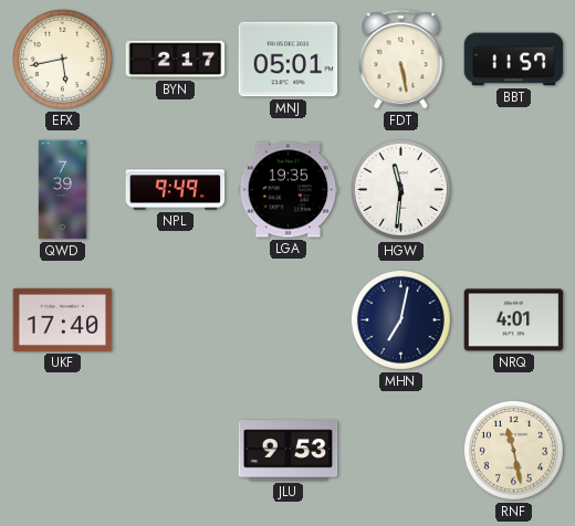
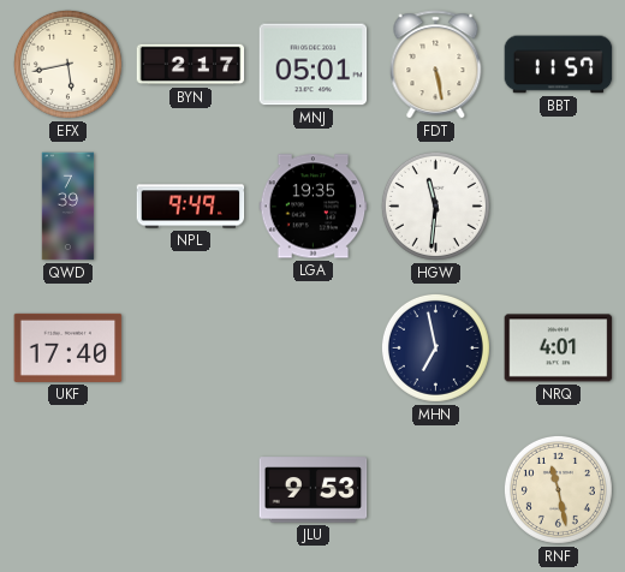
MHN: 7:02 -> 6:58 (435, 347)
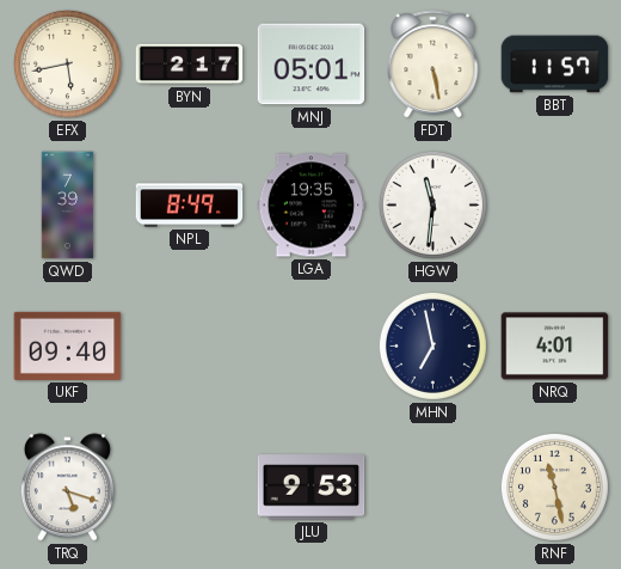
NPL: 9:49 -> 8:49 (190, 206)
UKF: 17:40 -> 09:40 (68, 345)
TRQ: none -> 5:18 (67, 488)
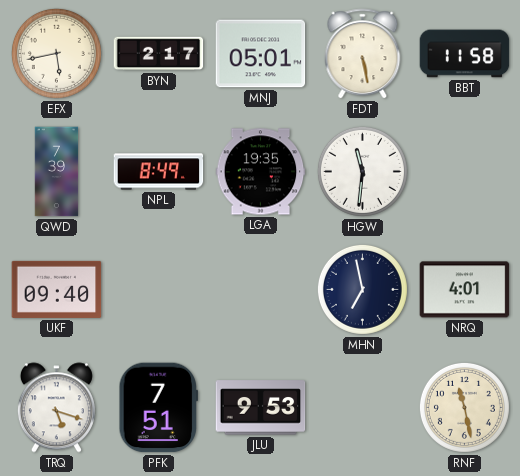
BBT: 11:57 -> 11:58 (465, 54)
PFK: none -> 7:51 (158, 408)
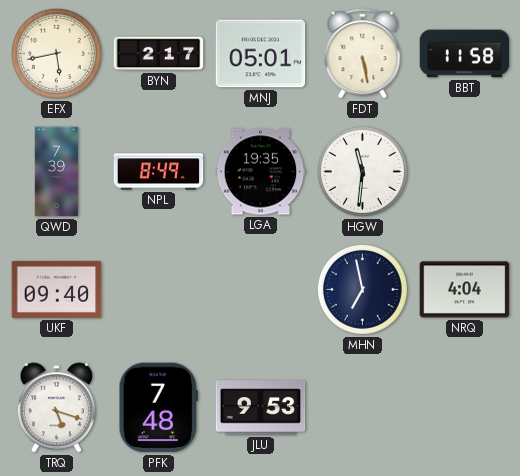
NRQ: 4:01 -> 4:04 (465, 290)
PFK: 7:51 -> 7:48 (158, 408)
RNF: 11:28 -> none (464, 407)
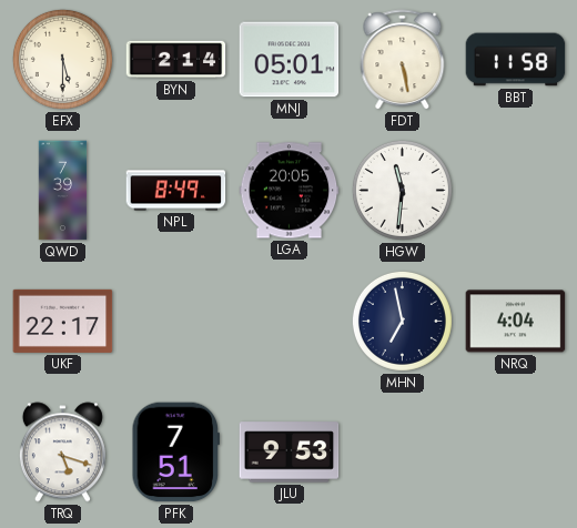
EFX: 5:43 -> 5:30 (62, 59)
BYN: 2:17 -> 2:14 (176, 60)
LGA: 19:35 -> 20:05 (290, 191)
UKF: 09:40 -> 22:17 (63, 321)
PFK: 7:48 -> 7:51 (175, 453)
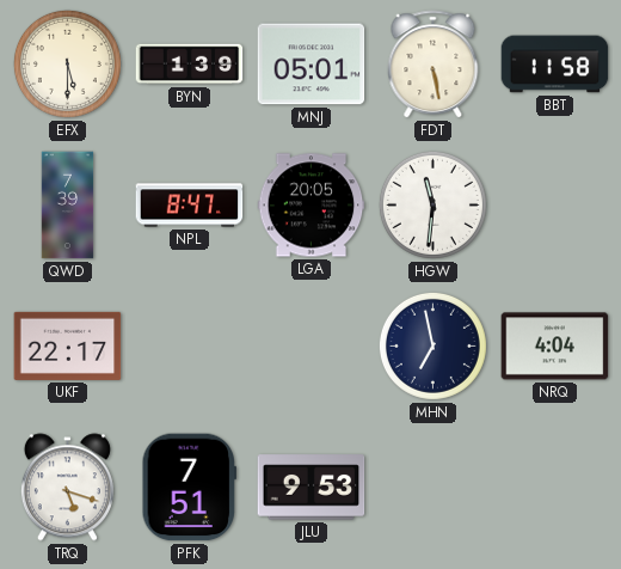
BYN: 2:14 -> 1:39 (190, 65)
NPL: 8:49 -> 8:47 (190, 206)
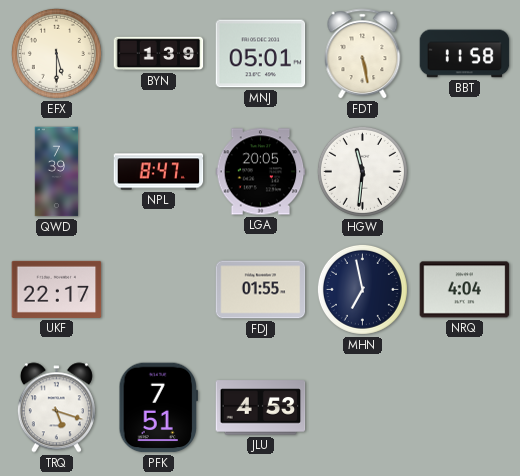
FDJ: none -> 01:55 (261, 290)
JLU: 9:53 -> 4:53 (261, 408)
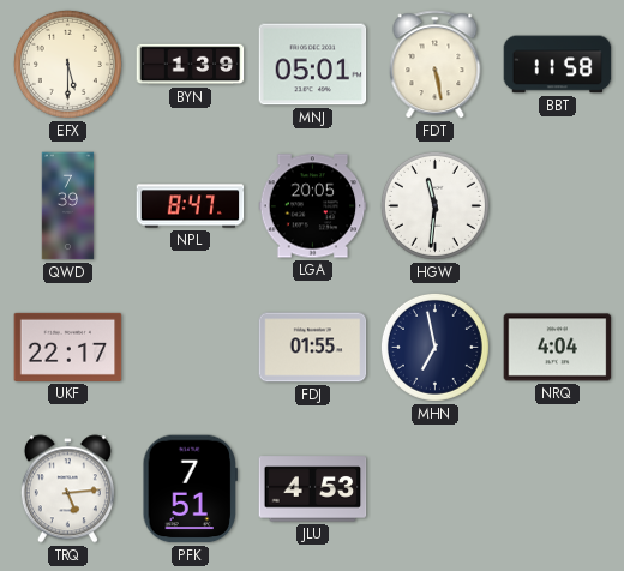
TRQ: 5:18 -> 5:14 (67, 489)
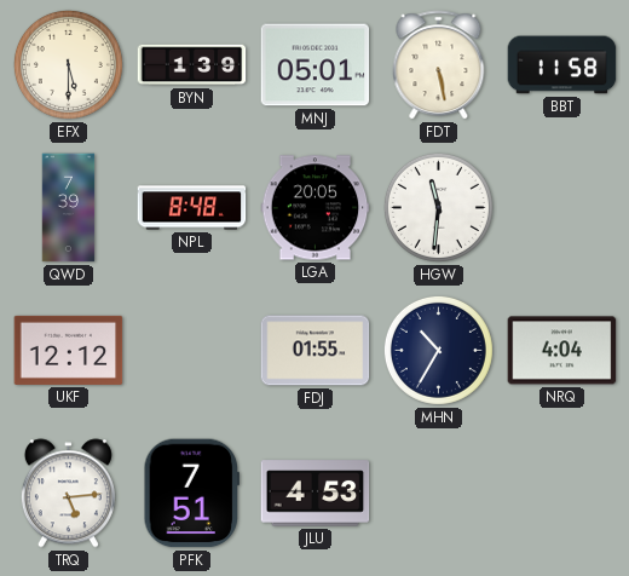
NPL: 8:47 -> 8:48 (192, 208)
UKF: 22:17 -> 12:12 (69, 350)
MHN: 6:58 -> 10:35 (438, 350)
